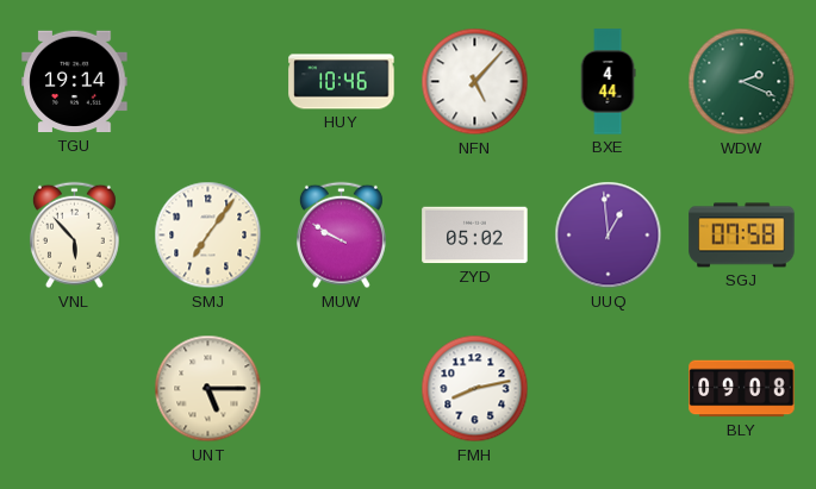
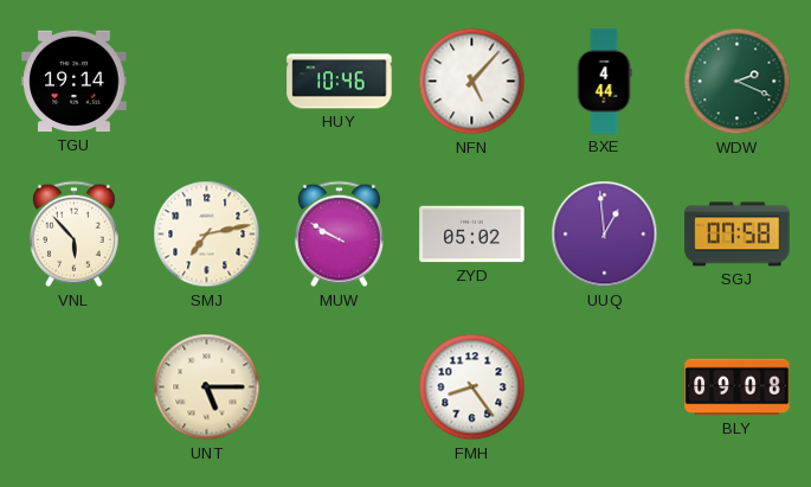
SMJ: 7:06 -> 7:13 (207, 235)
FMH: 8:13 -> 8:24 (472, 387)
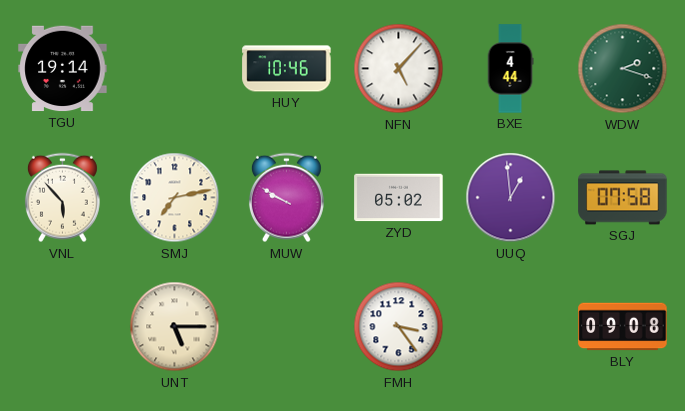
WDW: 2:19 -> 2:18 (623, 69)
FMH: 8:24 -> 3:24 (399, 327)
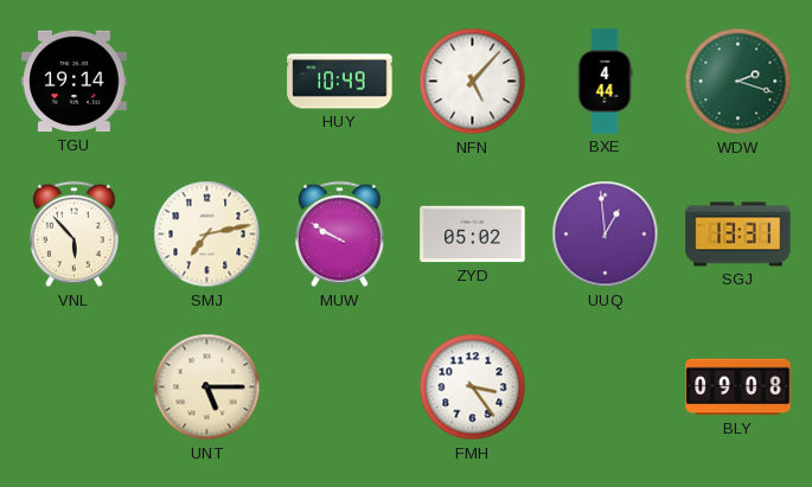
HUY: 10:46 -> 10:49 (340, 82)
SGJ: 07:58 -> 13:31 (739, 235)
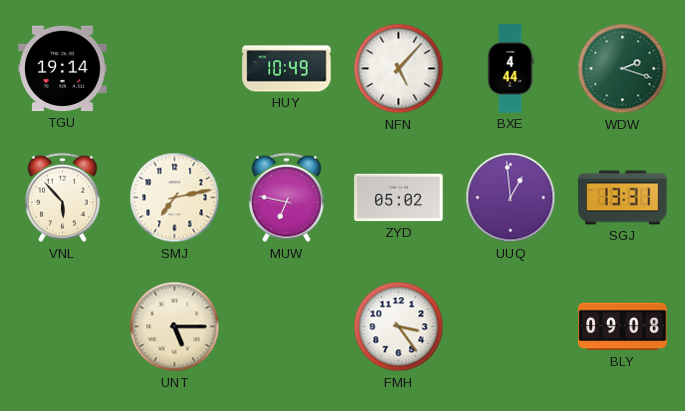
MUW: 9:50 -> 6:47 (286, 198)
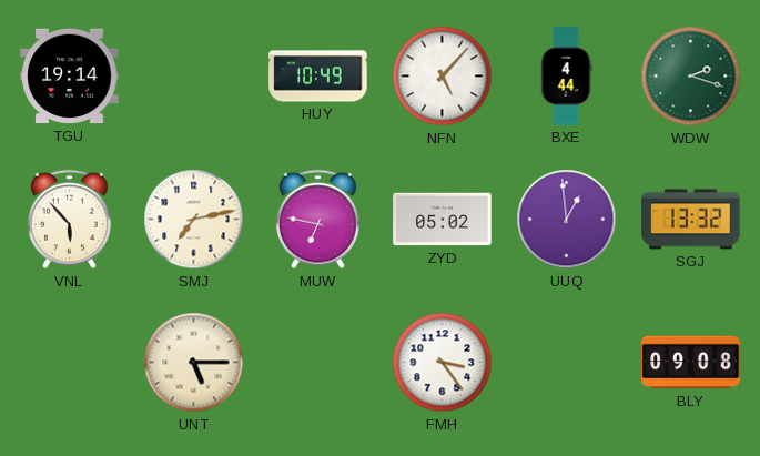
SGJ: 13:31 -> 13:32 (691, 220)
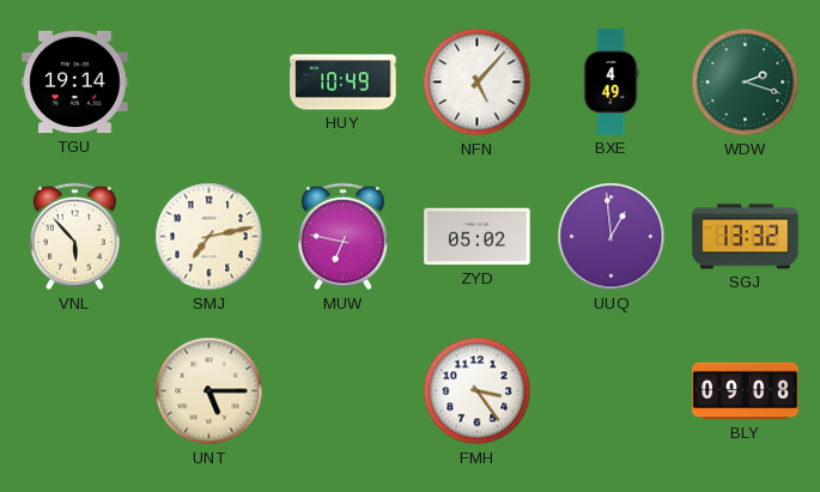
BXE: 4:44 -> 4:49 (611, 83)
